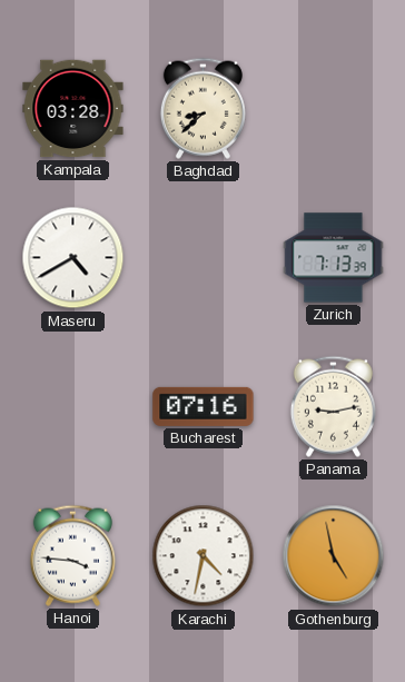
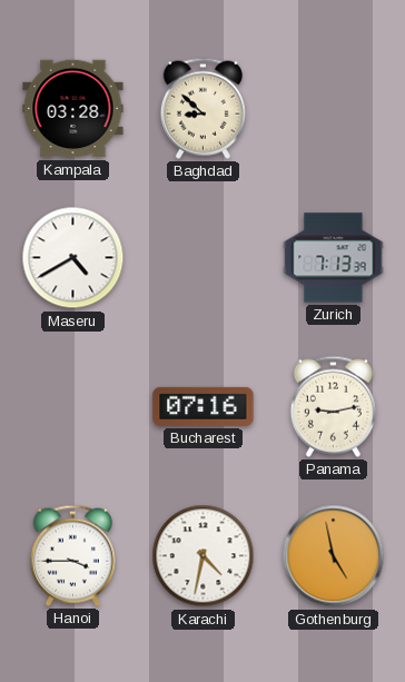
Baghdad: 8:38 -> 8:52 (202, 108)
Hanoi: 3:46 -> 3:45 (72, 555)
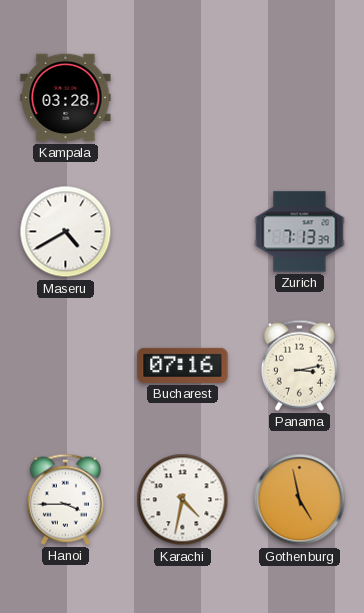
Baghdad: 8:52 -> none (202, 108)
Panama: 9:13 -> 3:13 (299, 365)
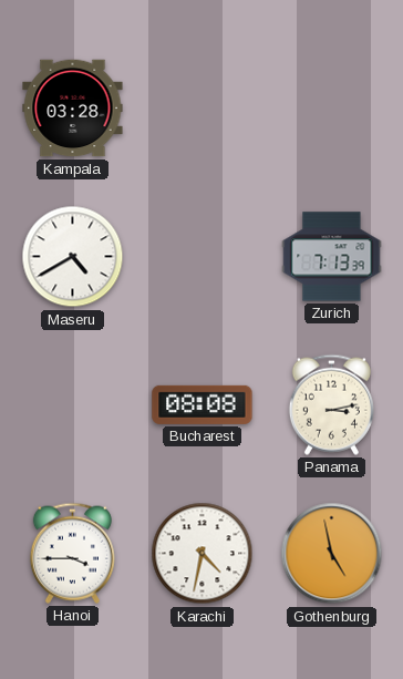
Bucharest: 07:16 -> 08:08 (203, 404)
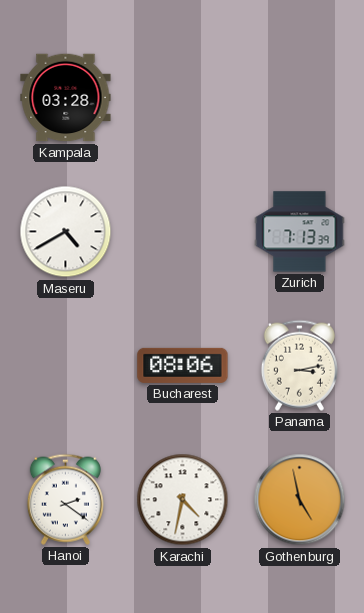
Bucharest: 08:08 -> 08:06 (183, 365)
Hanoi: 3:45 -> 2:21 (65, 499)
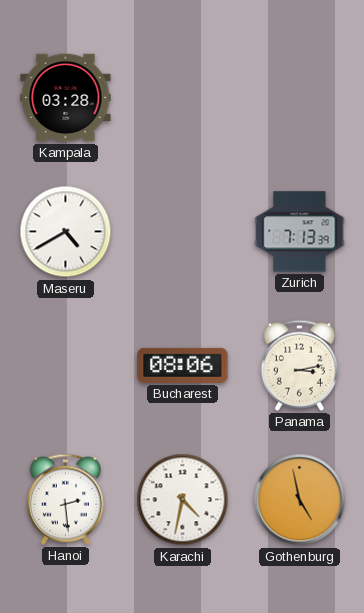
Hanoi: 2:21 -> 2:29 (65, 499)
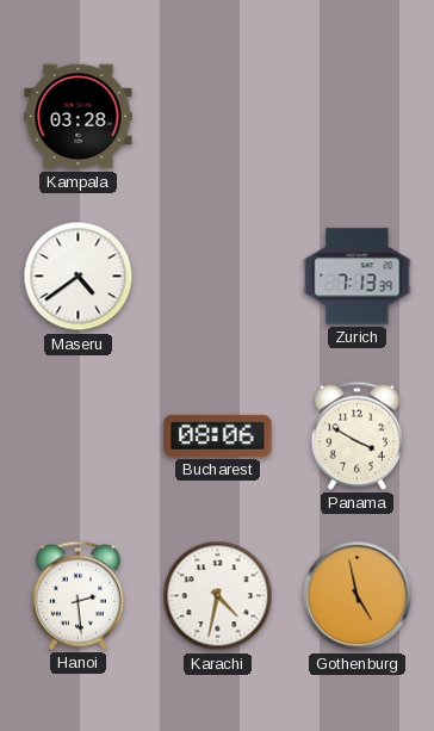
Maseru: 4:40 -> 4:39 (79, 277)
Panama: 3:13 -> 3:50 (356, 435)
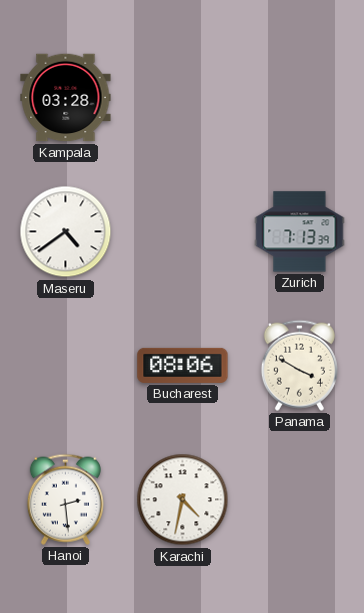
Gothenburg: 4:58 -> none (358, 596)
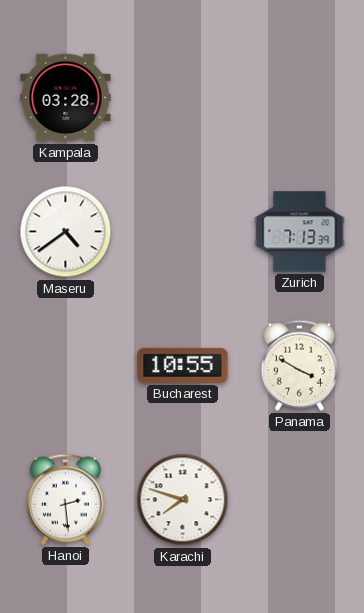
Bucharest: 08:06 -> 10:55 (183, 365)
Karachi: 4:32 -> 7:48 (183, 500)
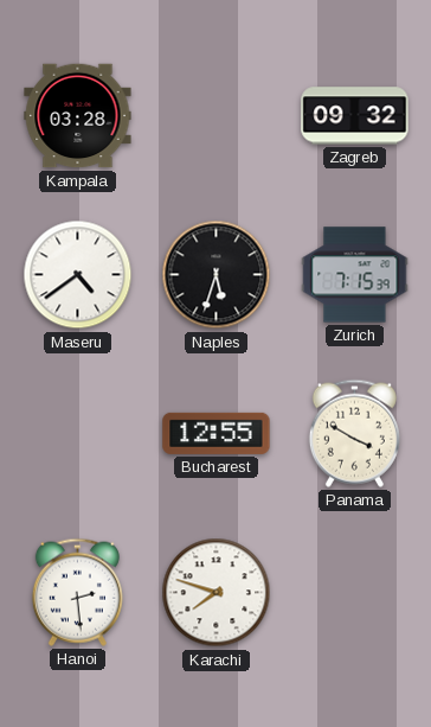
Zagreb: none -> 09:32 (355, 116)
Naples: none -> 5:33 (217, 275)
Zurich: 7:13 -> 7:15 (355, 275)
Bucharest: 10:55 -> 12:55 (217, 433)
